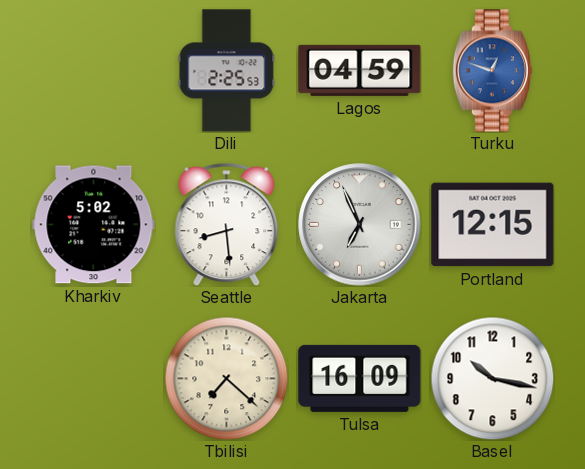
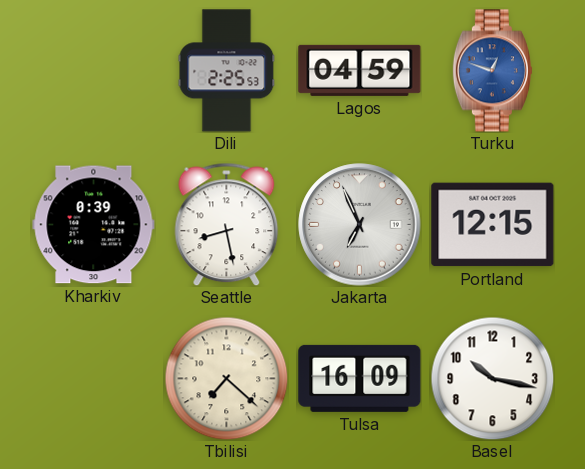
Kharkiv: 5:02 -> 0:39 (94, 225)
Seattle: 8:29 -> 8:28 (227, 224)
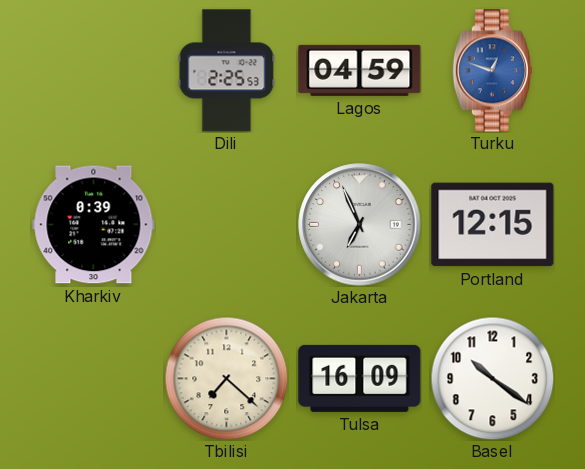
Seattle: 8:28 -> none (227, 224)
Basel: 10:17 -> 10:21 (492, 378)
